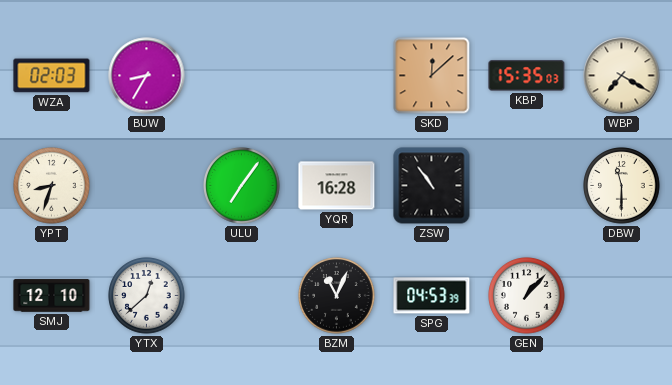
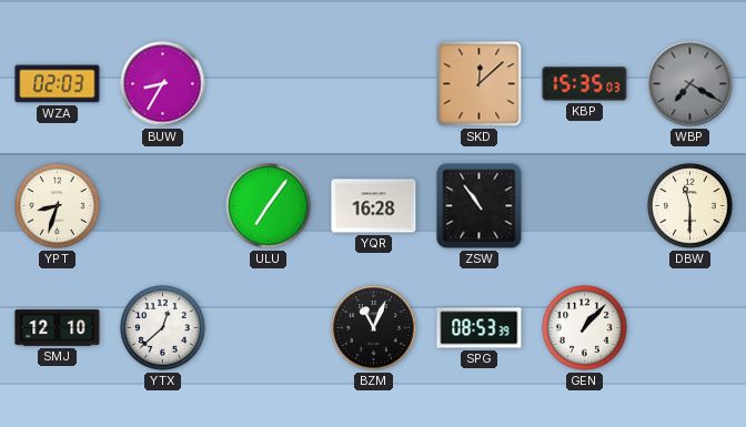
WBP dial: cream -> grey (690, 84)
SPG: 04:53 -> 08:53 (480, 328)
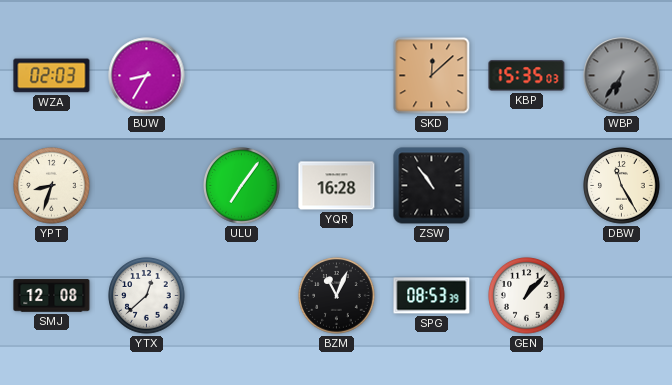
WBP: 7:20 -> 6:36 (622, 76)
DBW: 11:30 -> 11:25 (622, 186)
SMJ: 12:10 -> 12:08 (52, 296)
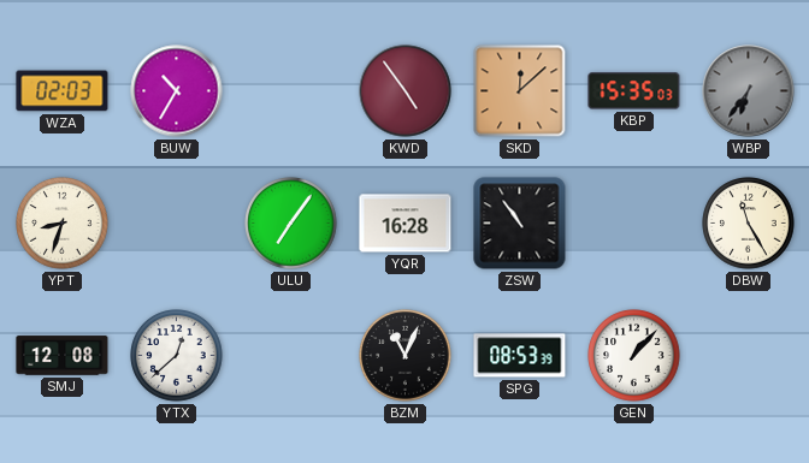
BUW: 8:35 -> 10:35 (177, 91)
KWD: none -> 4:54 (406, 91)
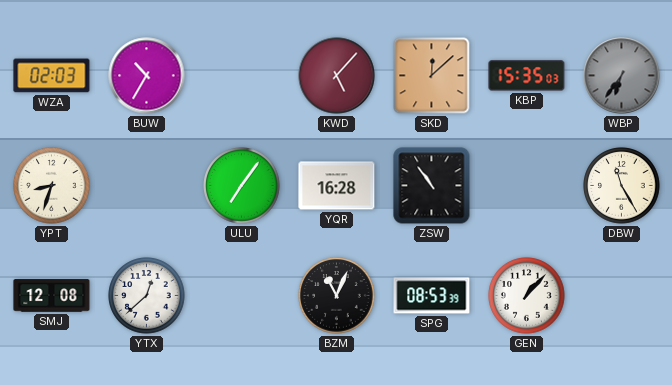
KWD: 4:54 -> 5:07 (337, 76)
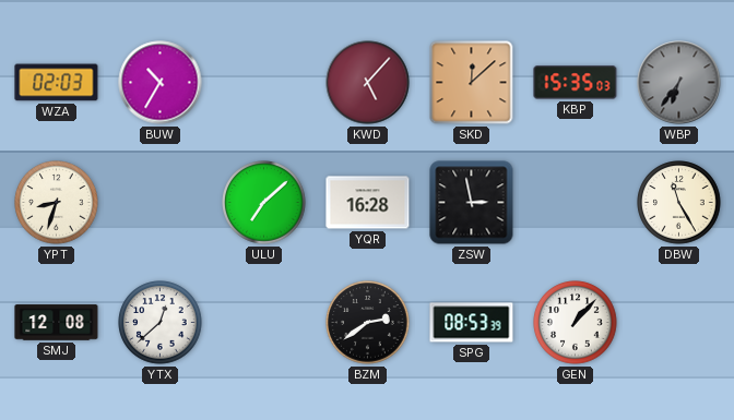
ULU: 7:06 -> 7:08 (264, 203)
ZSW: 10:54 -> 2:58 (472, 203)
BZM: 11:04 -> 2:39 (368, 323)
